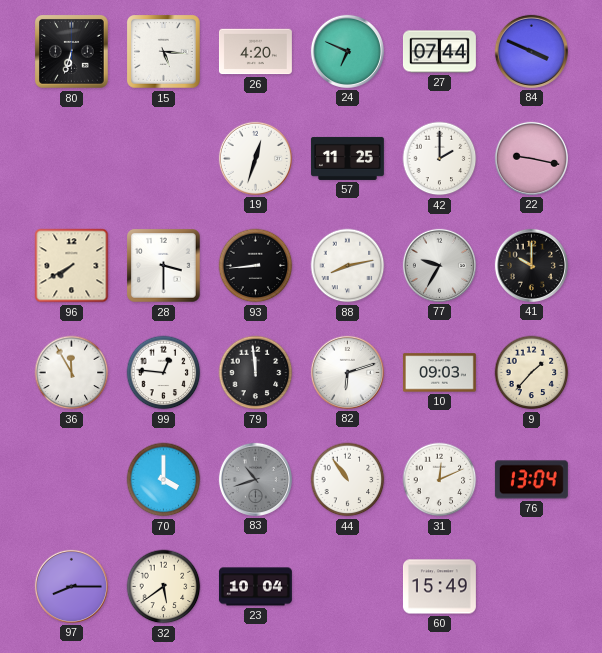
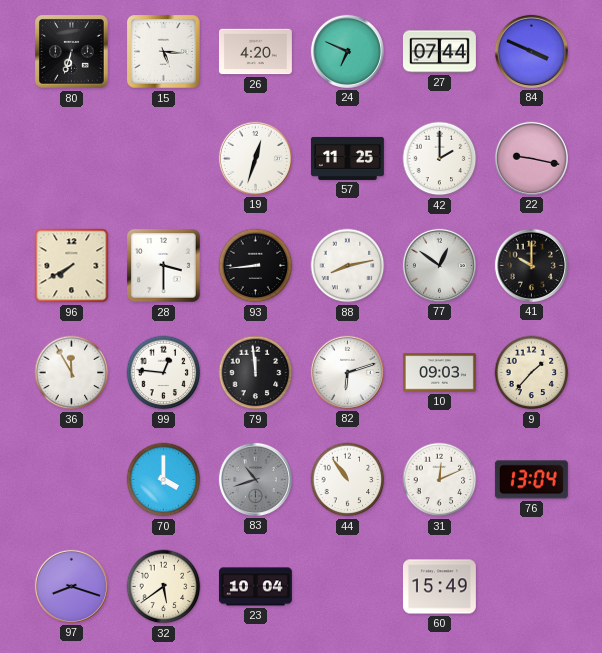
77: 9:35 -> 12:51 (439, 265)
97: 8:15 -> 8:18 (71, 586)
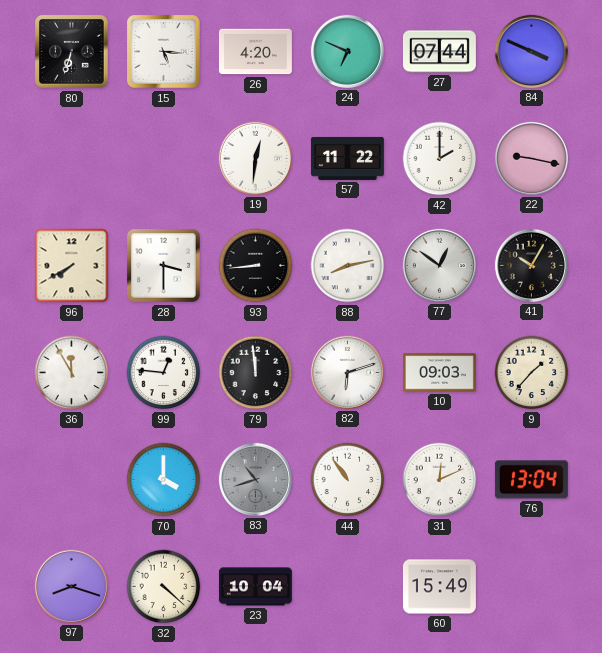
19: 12:33 -> 12:31 (255, 158)
57: 11:25 -> 11:22 (347, 158)
41: 10:00 -> 10:05 (531, 265)
32: 5:39 -> 4:22 (164, 587)
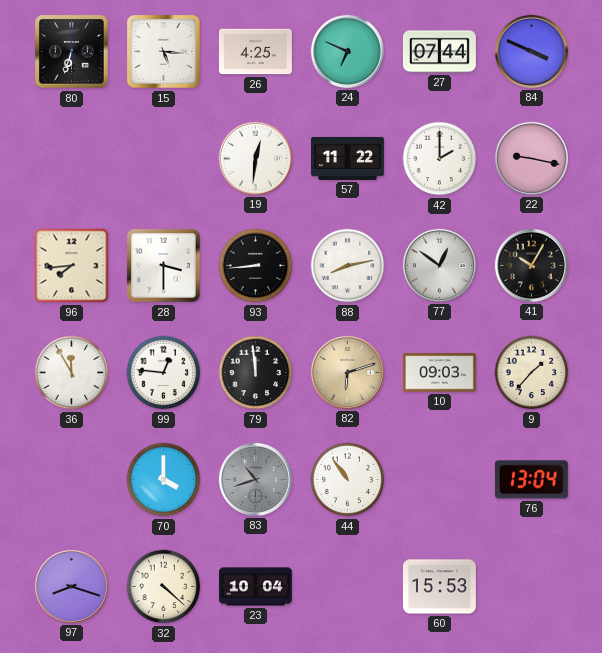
26: 4:20 -> 4:25 (255, 52)
96: 7:40 -> 7:44 (72, 266)
82 dial: white -> champagne (347, 372)
31: 12:11 -> none (440, 480)
60: 15:49 -> 15:53 (439, 587)
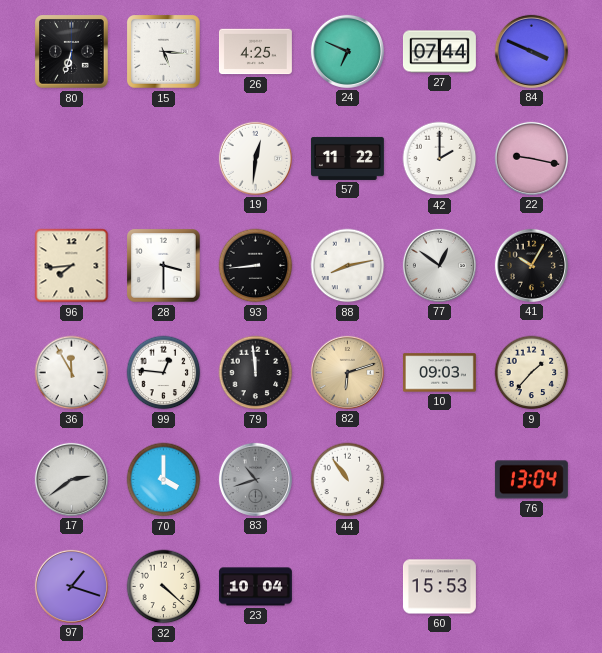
17: none -> 2:39 (71, 479)
97: 8:18 -> 1:18 (71, 586)
